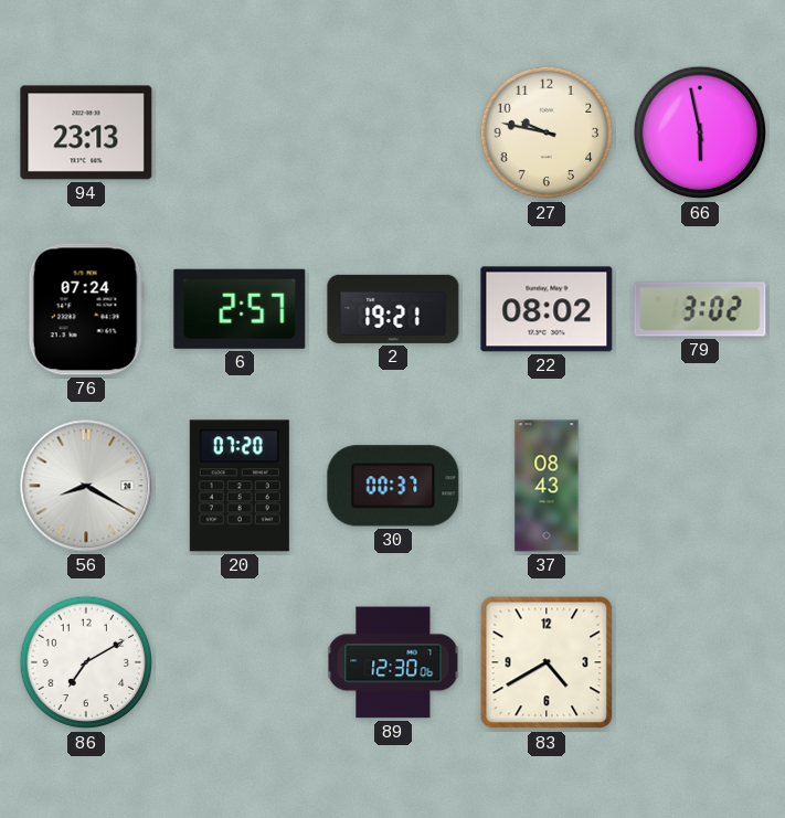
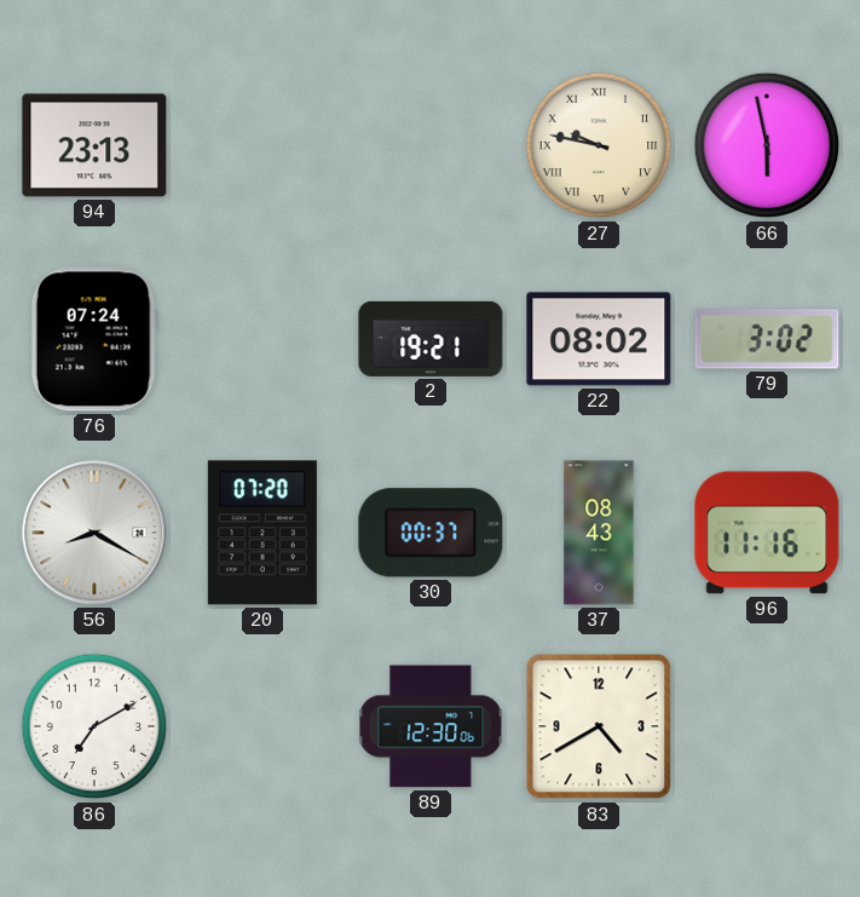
27 numerals: Arabic -> Roman (599, 145)
6: 2:57 -> none (240, 309)
96: none -> 11:16 (767, 533)
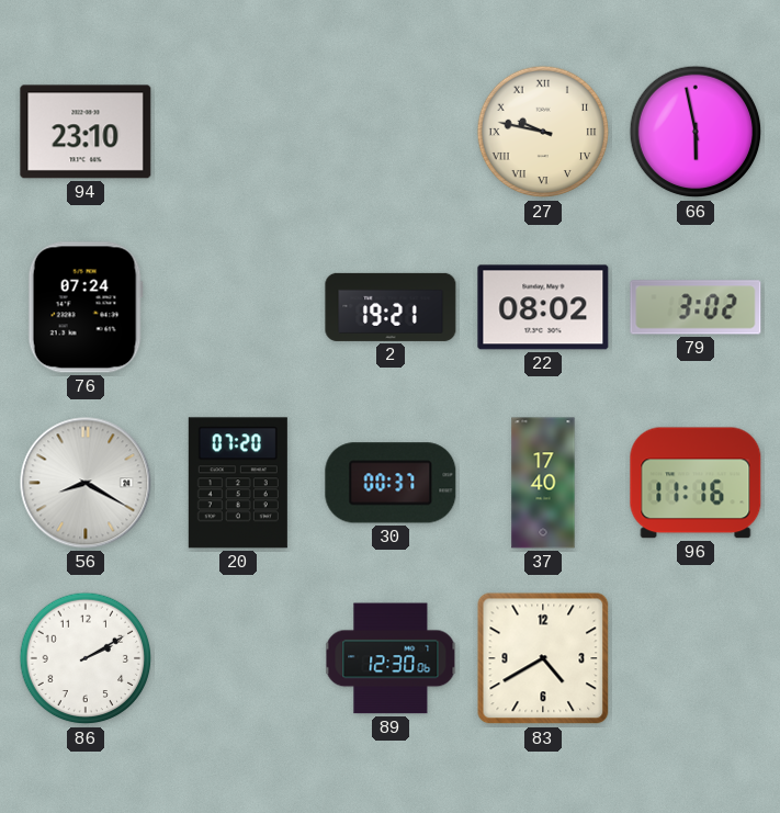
94: 23:13 -> 23:10 (86, 132)
37: 08:43 -> 17:40 (543, 483)
86: 7:10 -> 2:10 (86, 658)
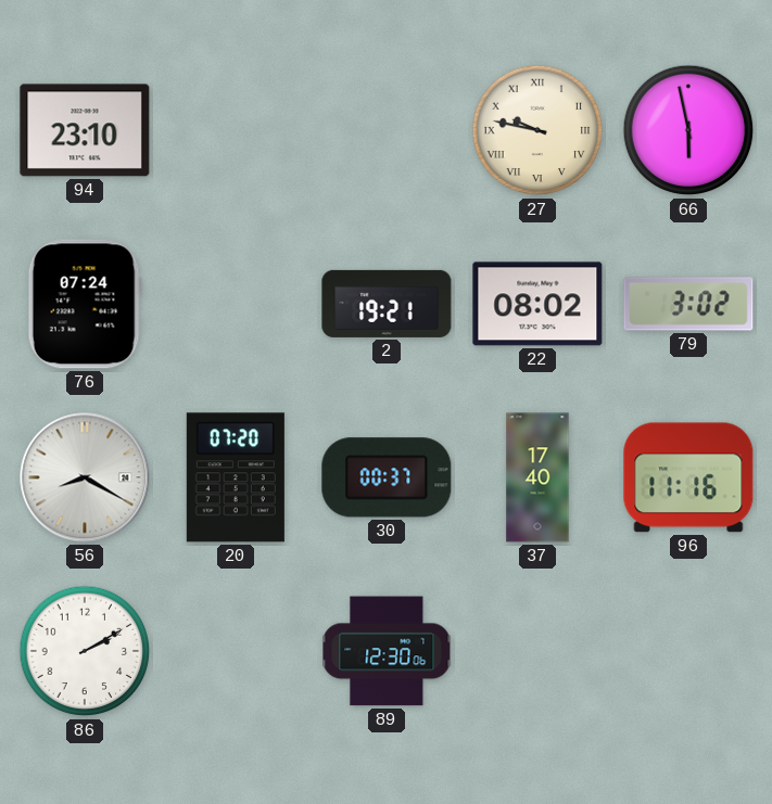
83: 4:40 -> none (543, 658)
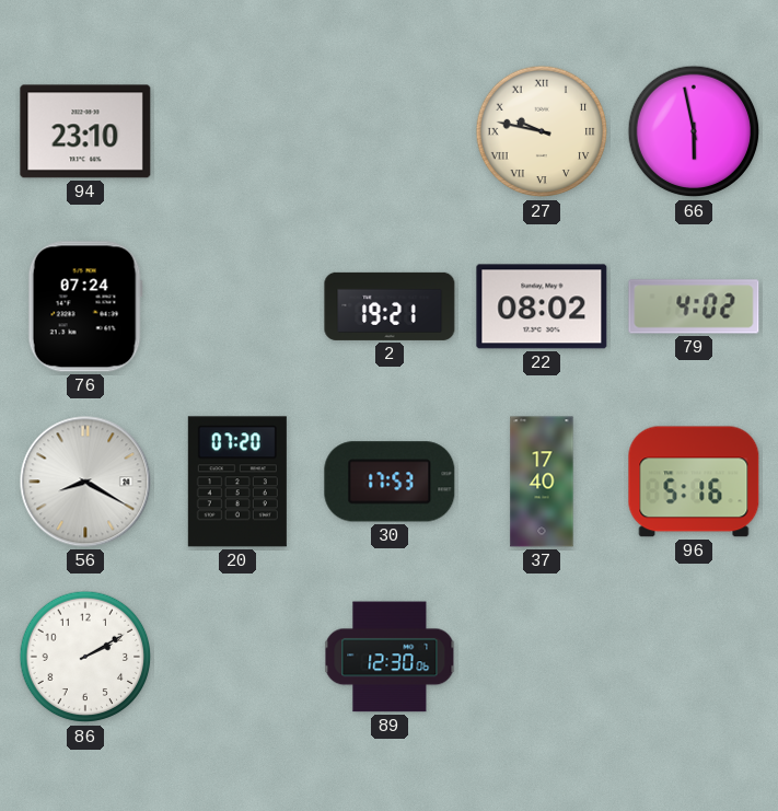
79: 3:02 -> 4:02 (694, 306)
30: 00:37 -> 17:53 (390, 482)
96: 11:16 -> 5:16 (694, 482)
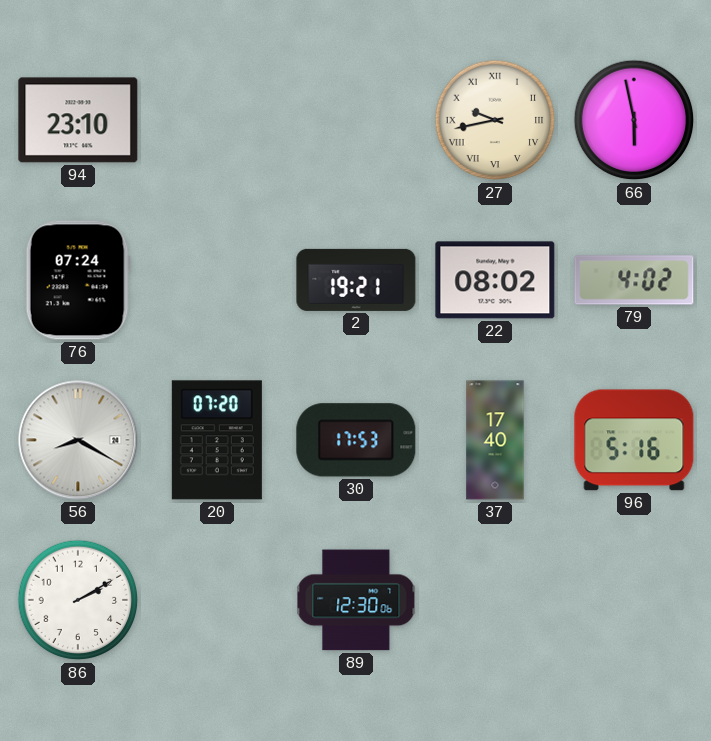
27: 9:47 -> 9:43 (495, 120)
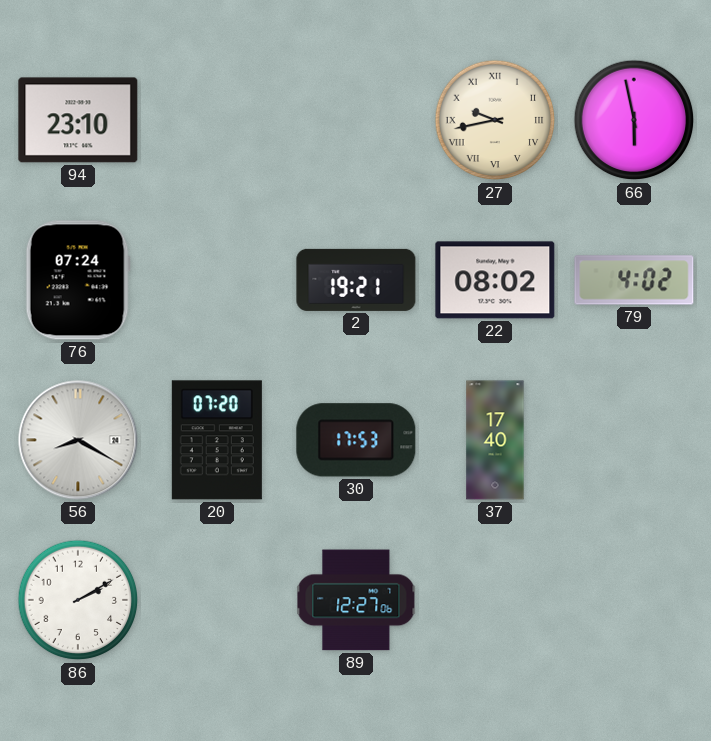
96: 5:16 -> none (634, 440)
89: 12:30 -> 12:27 (356, 600)
